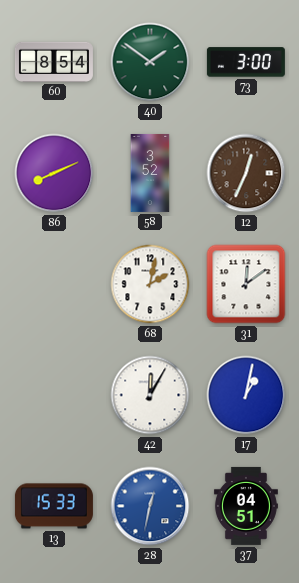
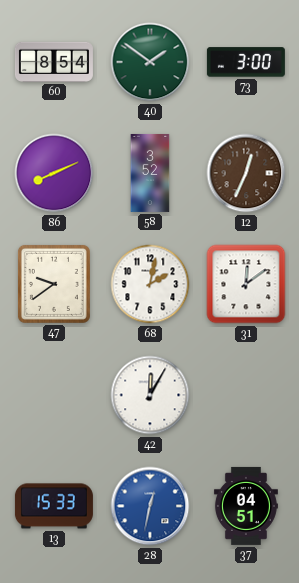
47: none -> 9:39 (54, 284)
17: 1:02 -> none (246, 395)
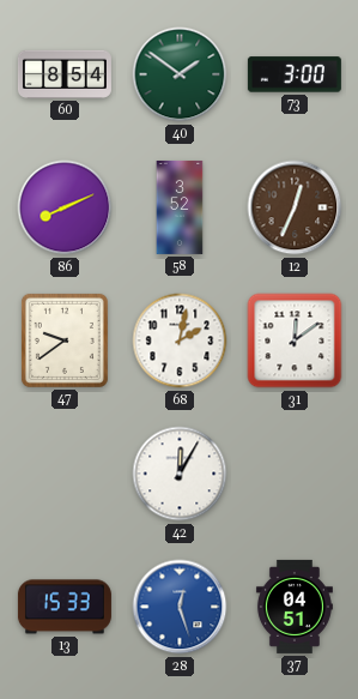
28: 12:32 -> 12:27 (180, 607)
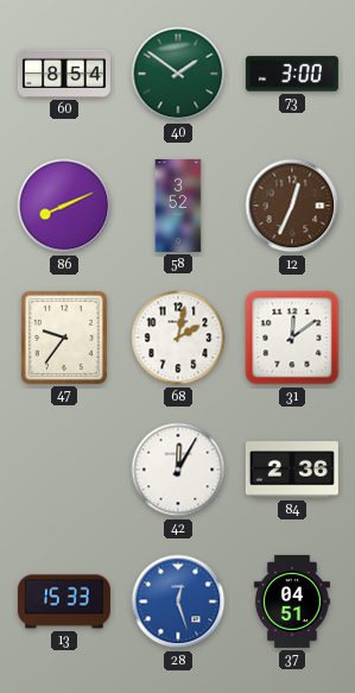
47: 9:39 -> 9:36 (64, 338)
84: none -> 2:36 (292, 470)
